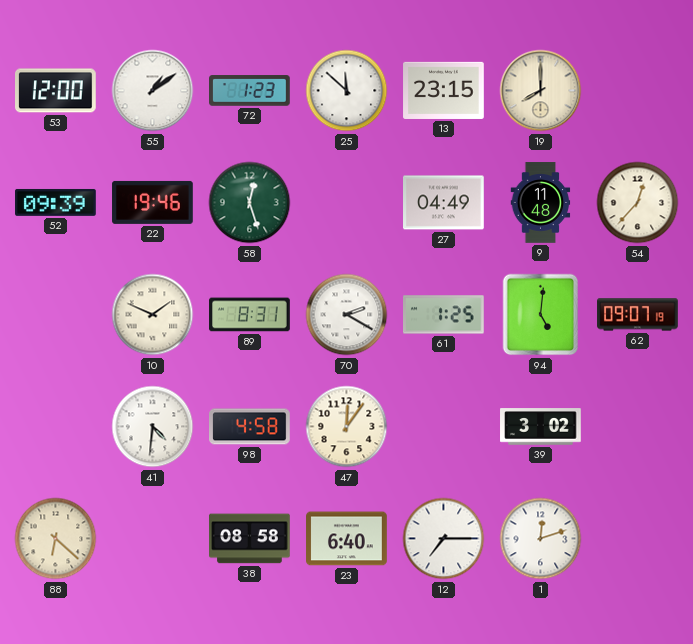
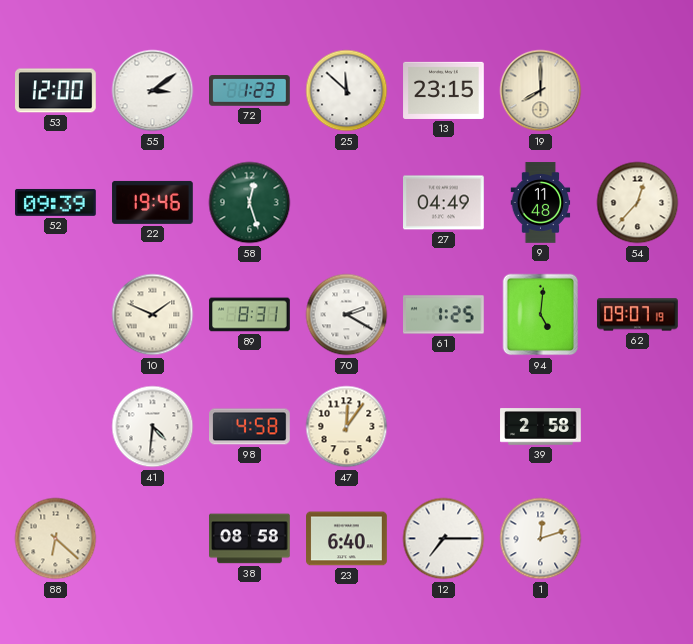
55: 1:09 -> 3:09 (153, 91)
39: 3:02 -> 2:58 (541, 427)
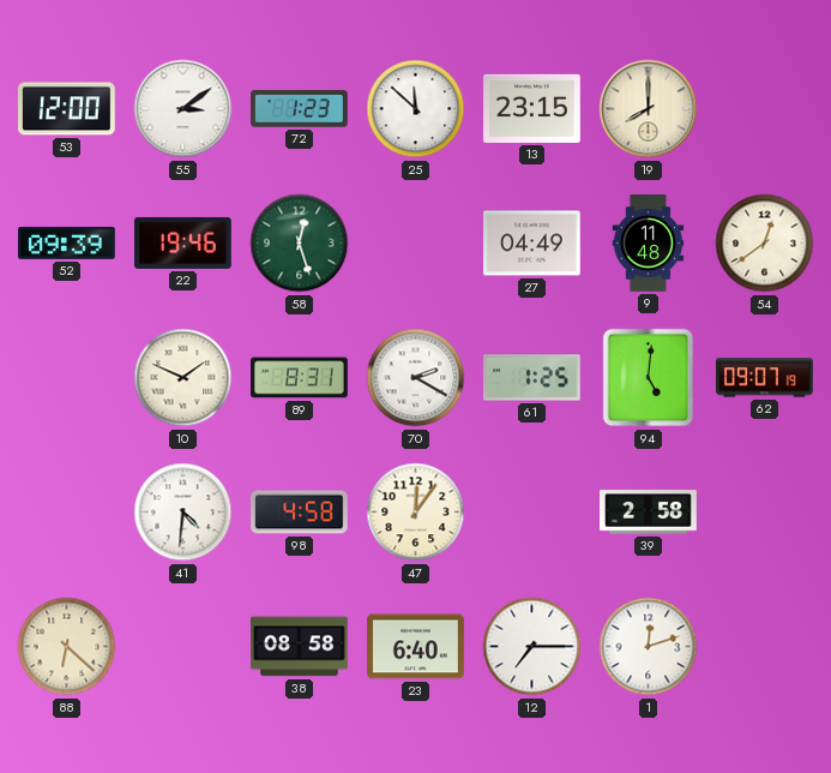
54: 12:37 -> 12:39 (765, 244)
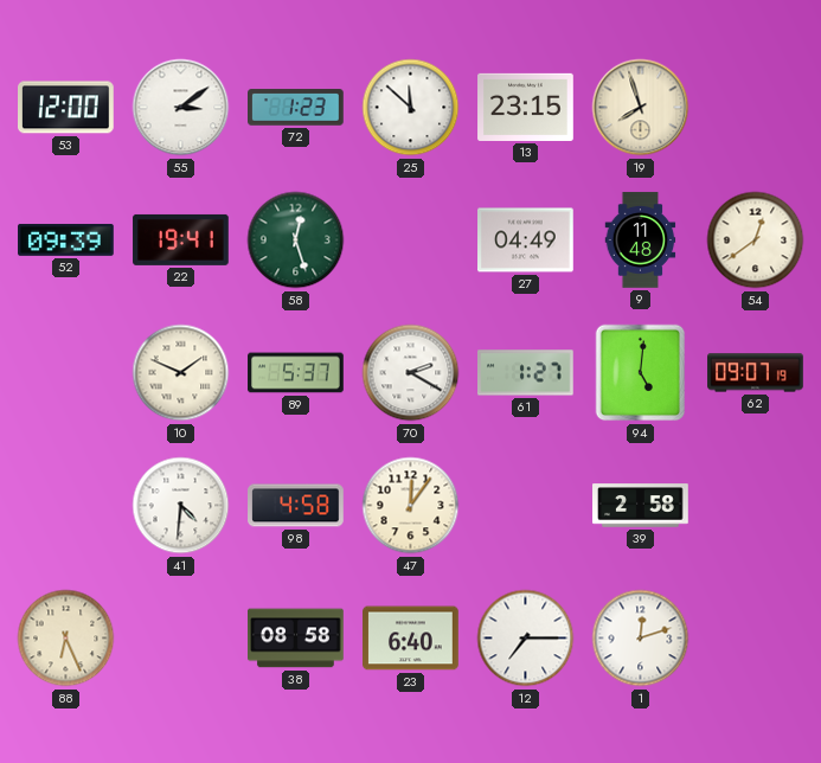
19: 8:00 -> 7:57 (641, 108)
22: 19:46 -> 19:41 (181, 239)
89: 8:31 -> 5:37 (296, 373)
61: 1:25 -> 1:27 (526, 373)
88: 6:22 -> 6:26 (66, 639)
